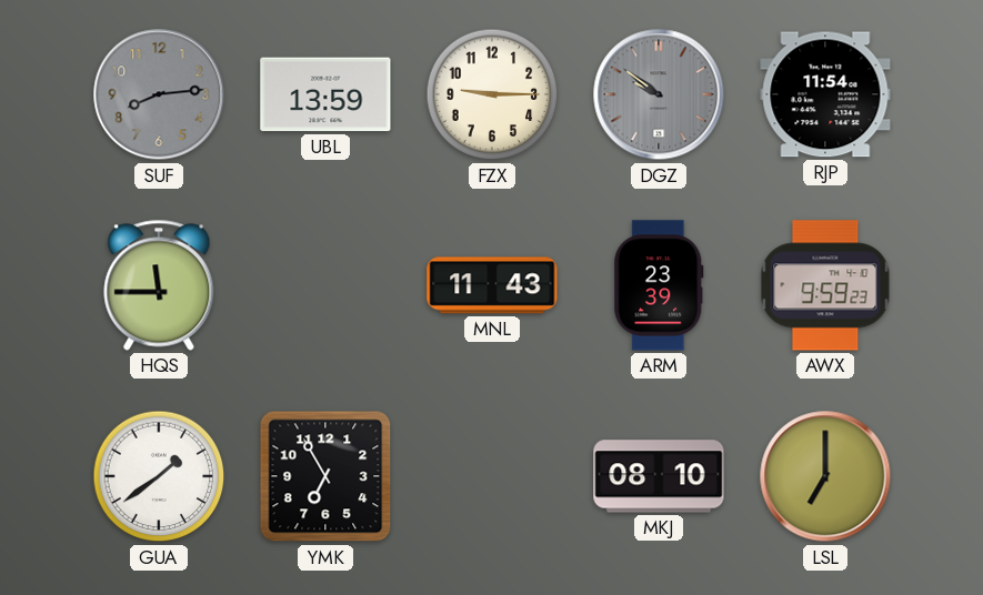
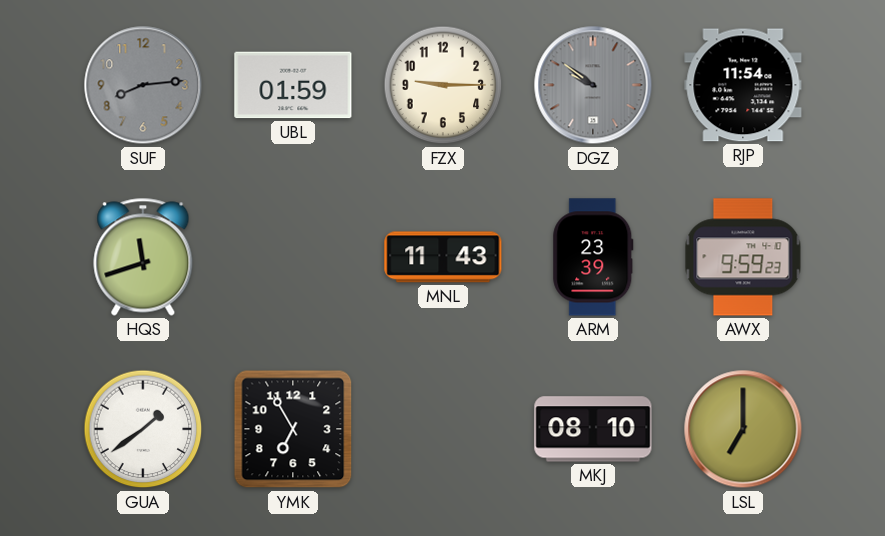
UBL: 13:59 -> 01:59 (293, 85)
HQS: 11:45 -> 11:42 (143, 257)
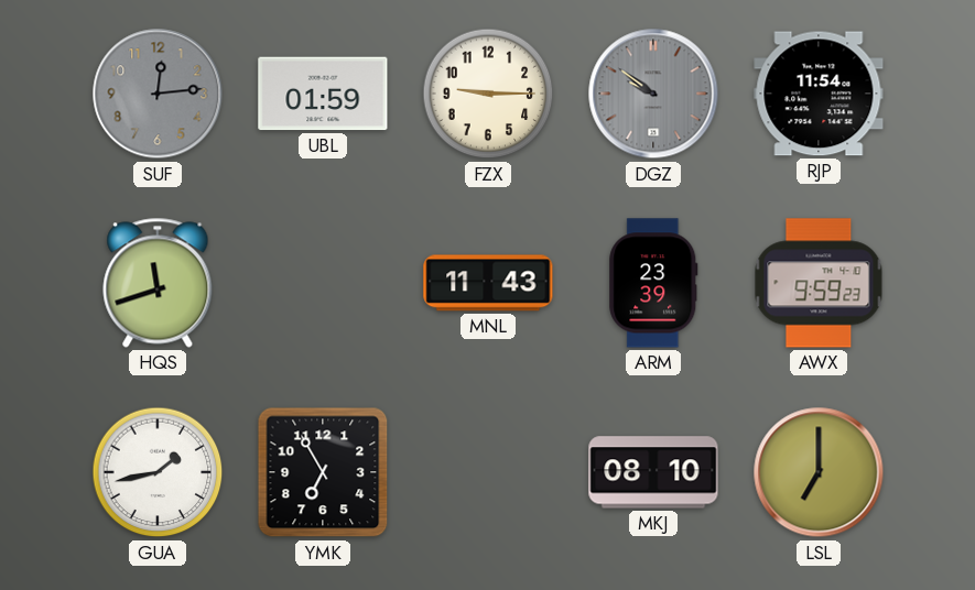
SUF: 8:14 -> 12:14 (158, 94)
GUA: 1:39 -> 1:43 (158, 472)
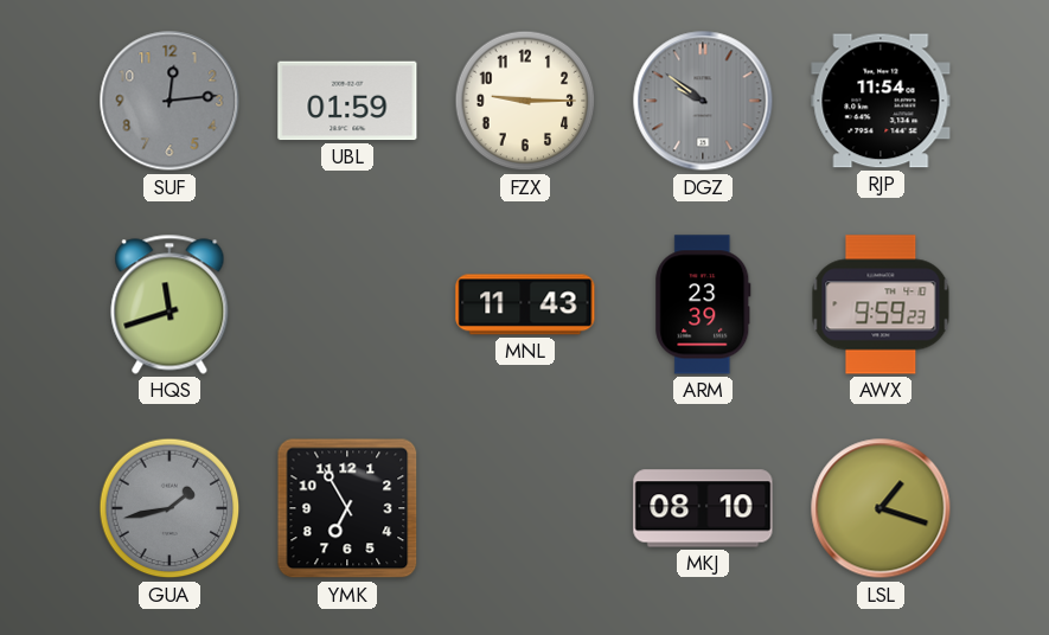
GUA dial: white -> grey (169, 508)
LSL: 7:00 -> 1:18 (881, 508)
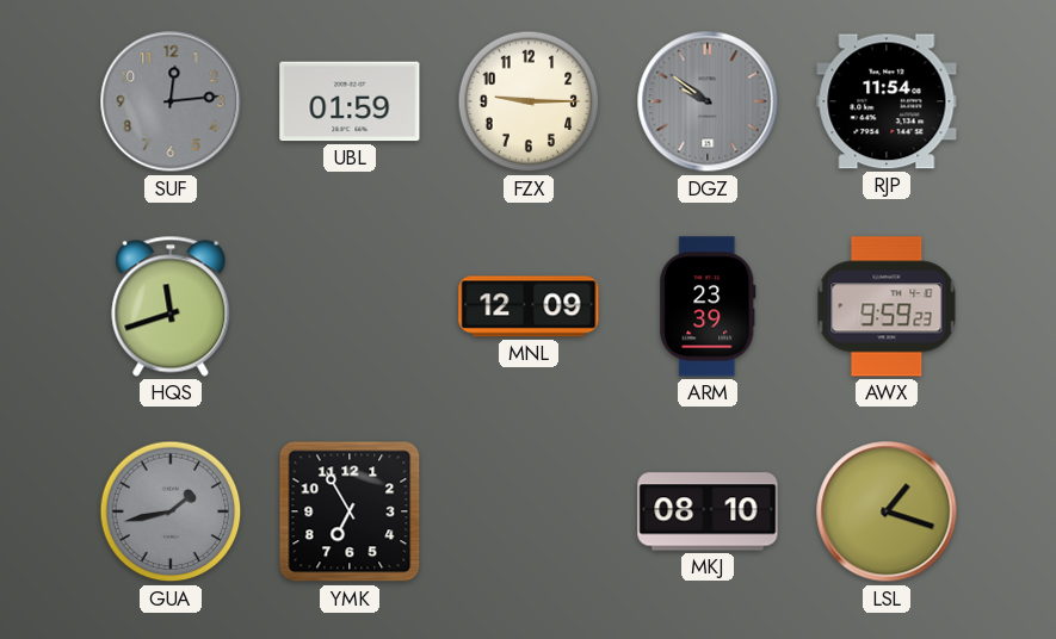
MNL: 11:43 -> 12:09 (529, 306)
